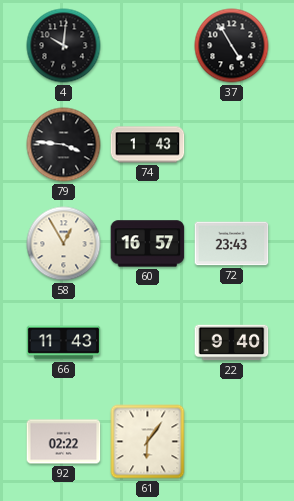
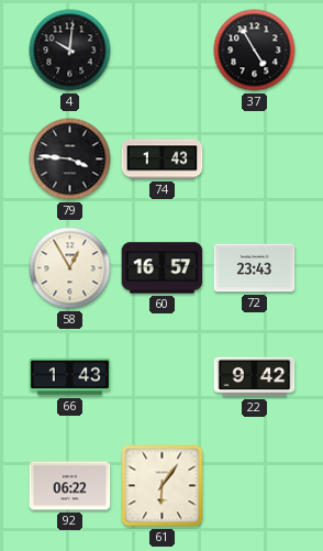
66: 11:43 -> 1:43 (70, 377)
22: 9:40 -> 9:42 (255, 377)
92: 02:22 -> 06:22 (70, 486)
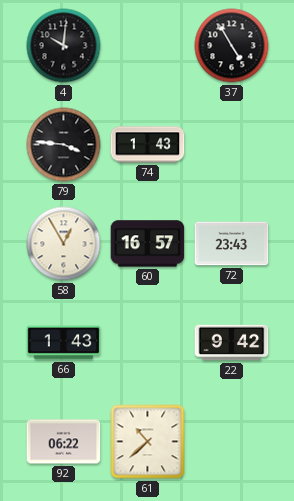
61: 6:06 -> 10:38 (148, 442)
